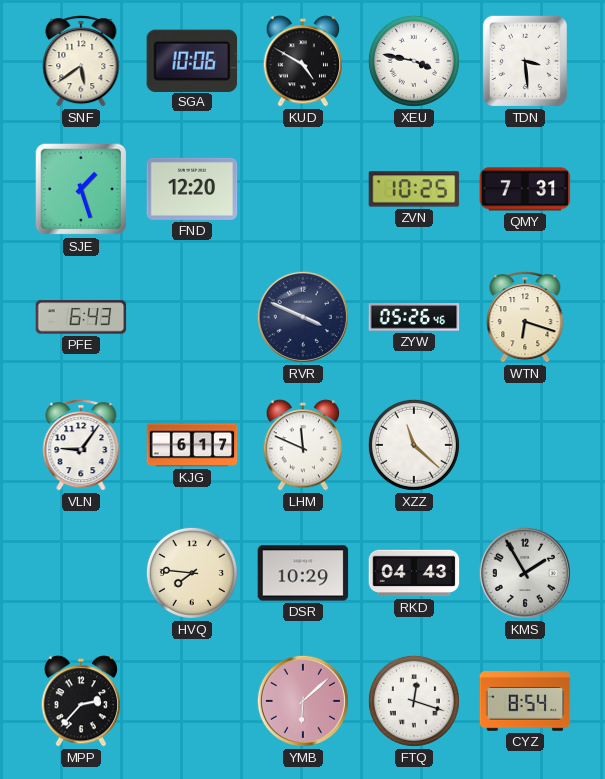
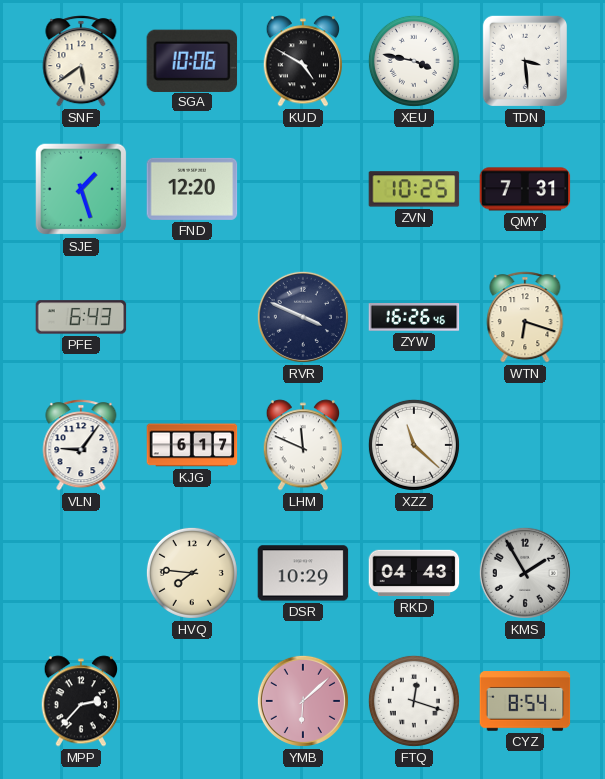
ZYW: 05:26 -> 16:26 (414, 317)
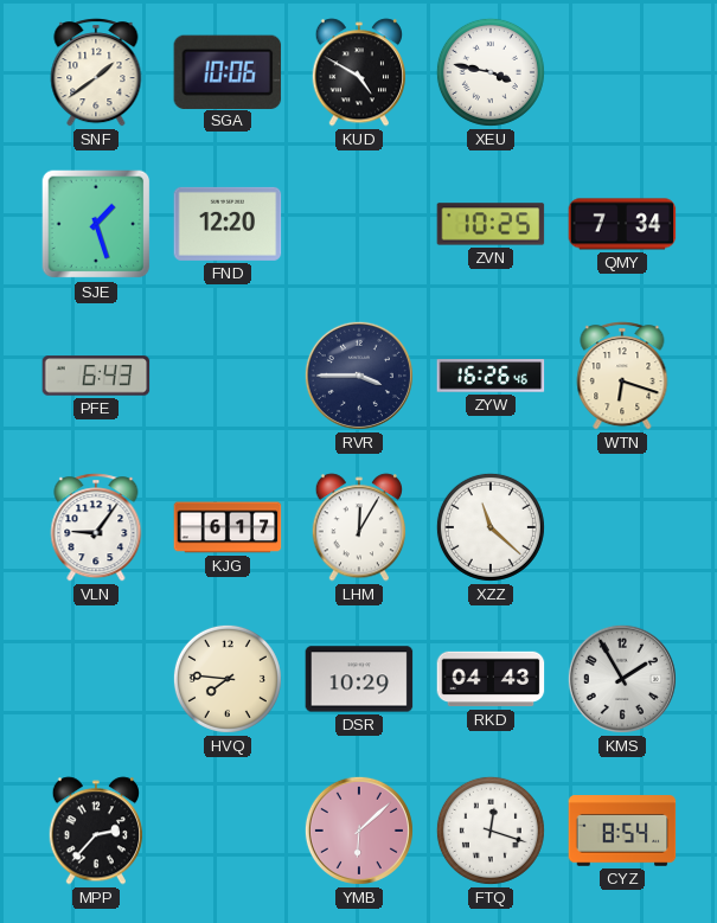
SNF: 5:39 -> 1:39 (96, 72)
TDN: 3:29 -> none (525, 61)
QMY: 7:31 -> 7:34 (622, 224)
RVR: 3:49 -> 3:45 (359, 376)
LHM: 11:49 -> 12:05 (358, 527)
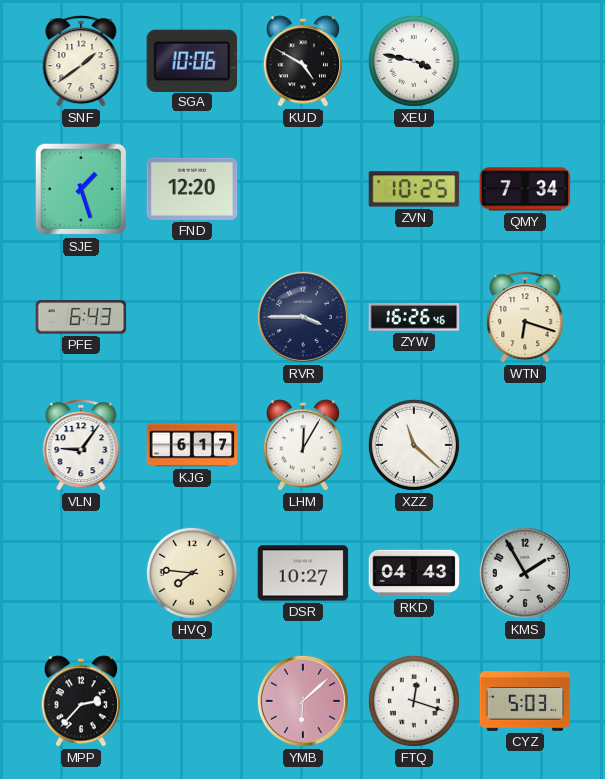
DSR: 10:29 -> 10:27 (303, 573)
CYZ: 8:54 -> 5:03 (525, 701)
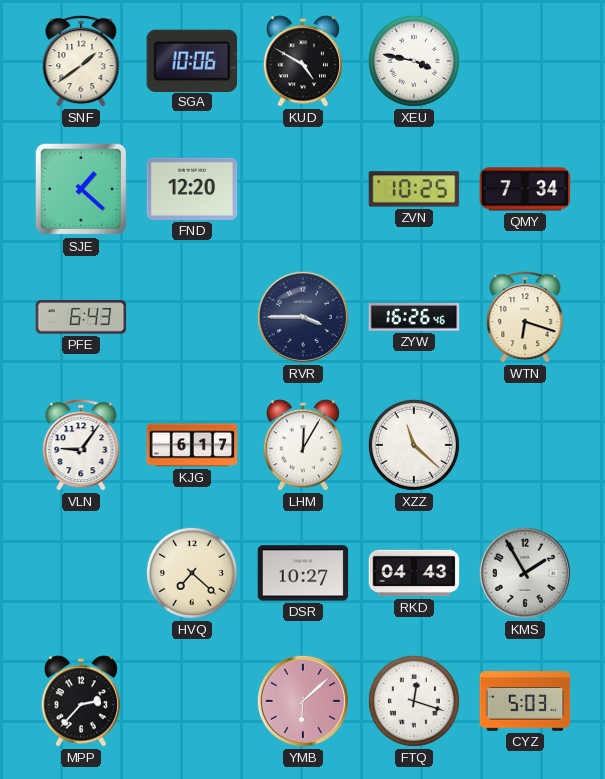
SJE: 1:27 -> 1:22 (81, 189)
HVQ: 7:46 -> 7:22 (192, 573)
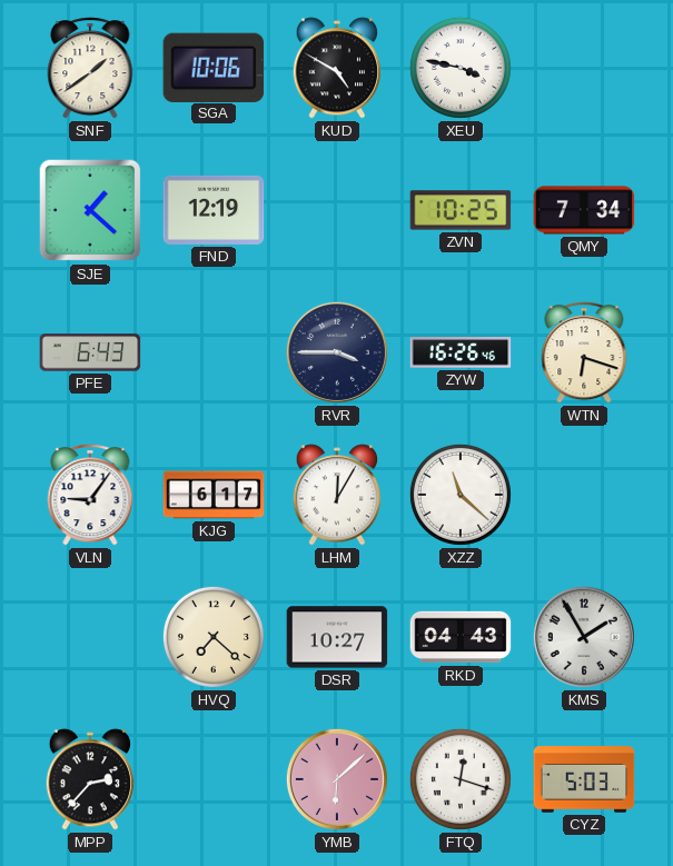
FND: 12:20 -> 12:19 (214, 210)
